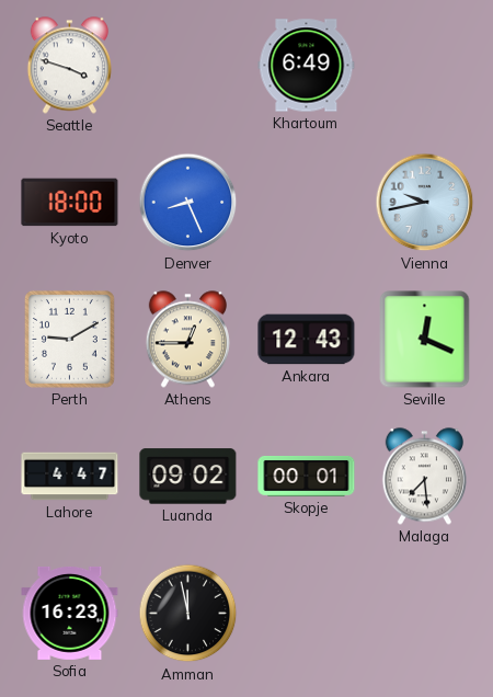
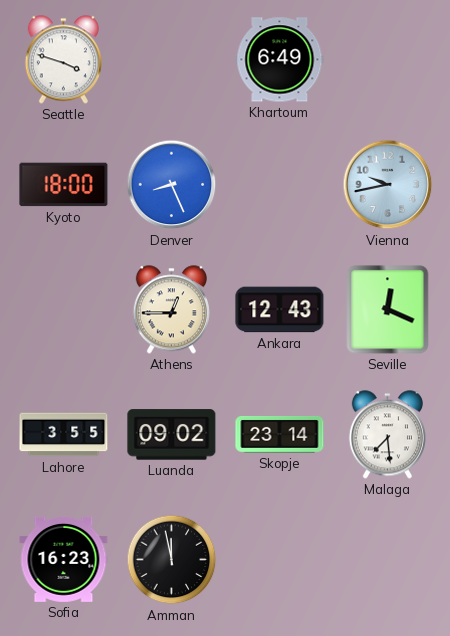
Perth: 9:10 -> none (69, 339)
Lahore: 4:47 -> 3:55 (64, 435)
Skopje: 00:01 -> 23:14 (280, 435)
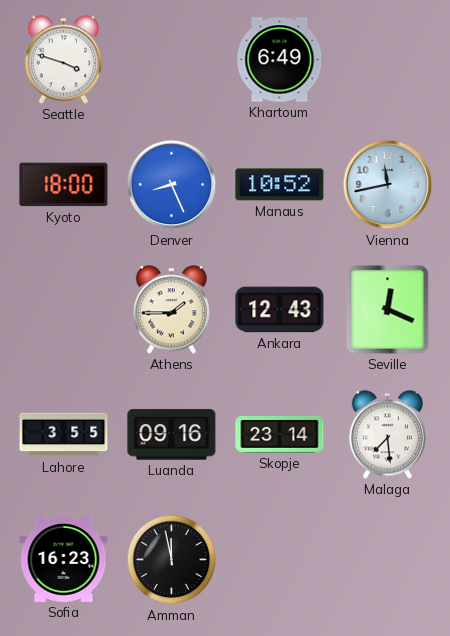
Manaus: none -> 10:52 (280, 185)
Vienna: 9:43 -> 11:43 (388, 185)
Athens: 12:45 -> 1:45 (171, 310)
Luanda: 09:02 -> 09:16 (172, 435)
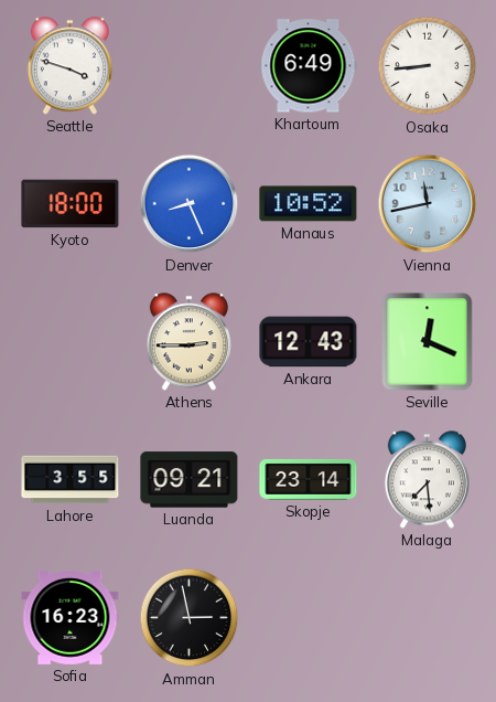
Osaka: none -> 8:44 (428, 66)
Athens: 1:45 -> 2:45 (188, 342)
Luanda: 09:16 -> 09:21 (190, 480)
Amman: 11:58 -> 2:58 (190, 618)
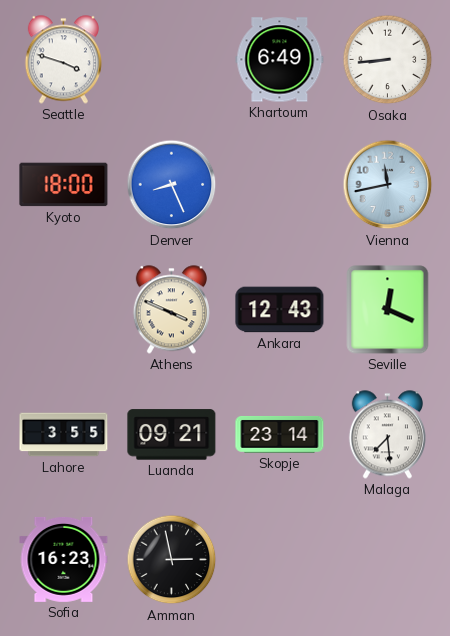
Manaus: 10:52 -> none (309, 204)
Athens: 2:45 -> 3:49 (171, 310)
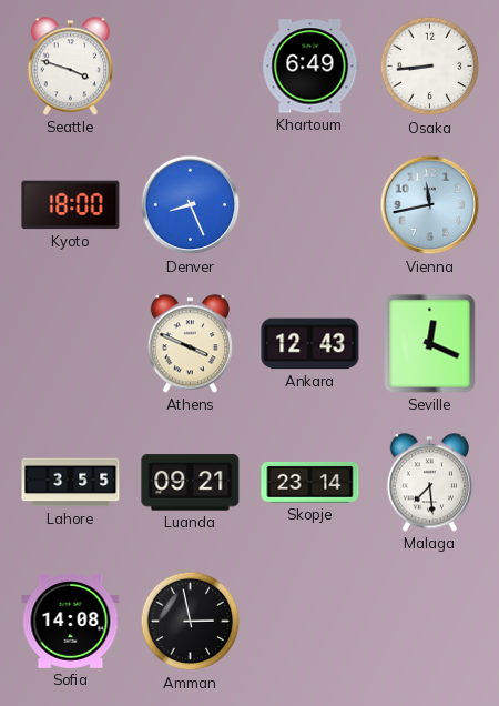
Sofia: 16:23 -> 14:08 (71, 621)
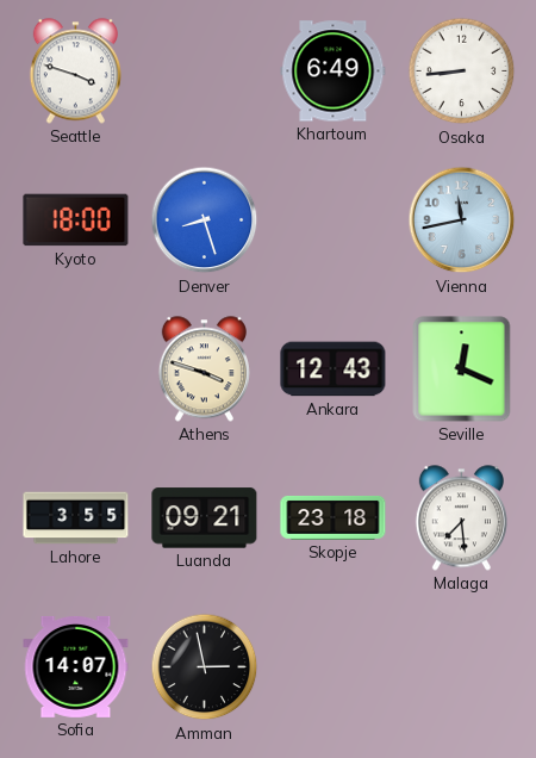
Denver: 8:26 -> 8:27 (205, 220)
Athens: 3:49 -> 3:48 (204, 369)
Skopje: 23:14 -> 23:18 (334, 518)
Sofia: 14:08 -> 14:07 (76, 666)
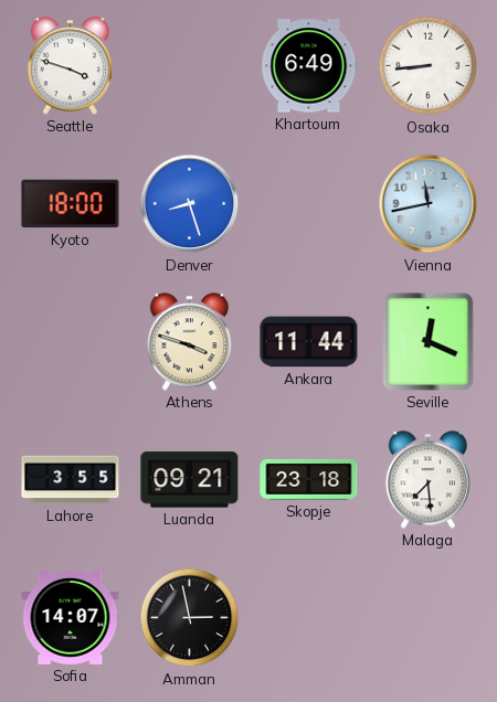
Ankara: 12:43 -> 11:44 (309, 342)
